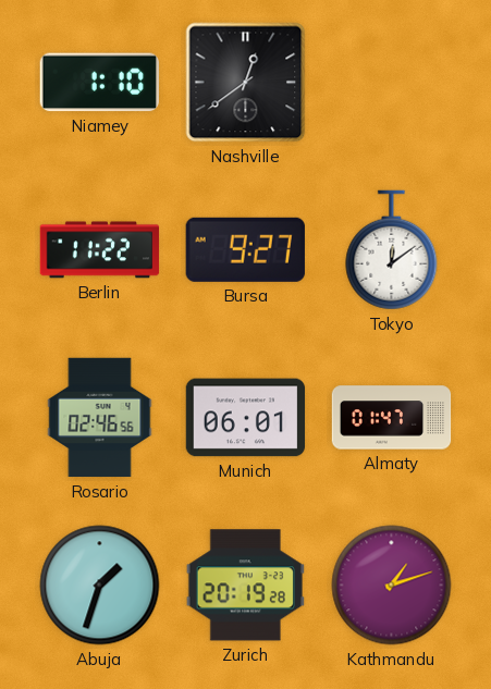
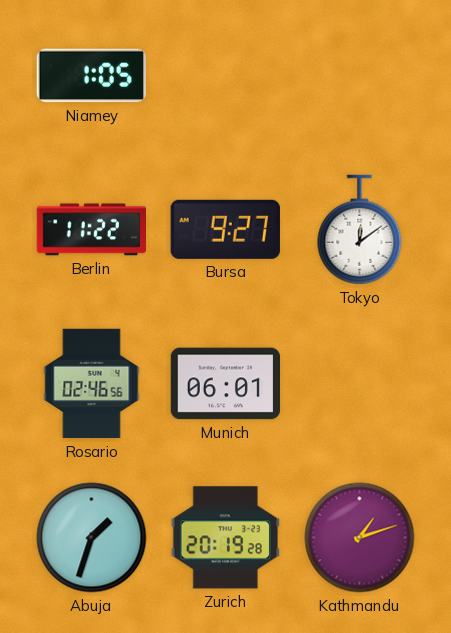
Niamey: 1:10 -> 1:05 (91, 76)
Nashville: 12:39 -> none (246, 83)
Almaty: 01:47 -> none (392, 418)
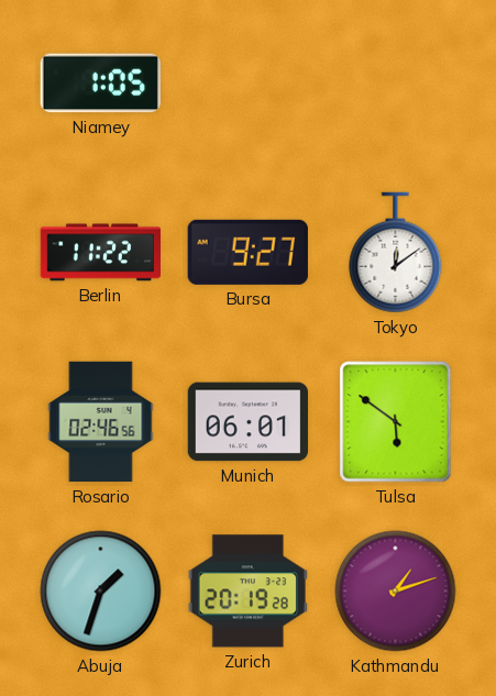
Tulsa: none -> 5:51 (396, 422)
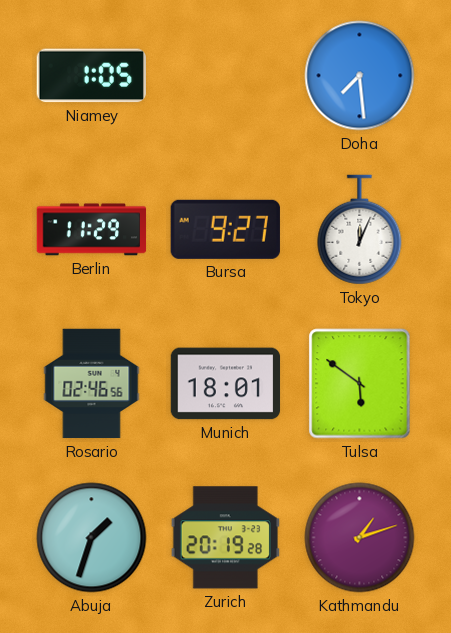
Doha: none -> 7:29 (360, 76)
Berlin: 11:22 -> 11:29 (92, 230)
Tokyo: 12:09 -> 12:04 (360, 230)
Munich: 06:01 -> 18:01 (226, 384)
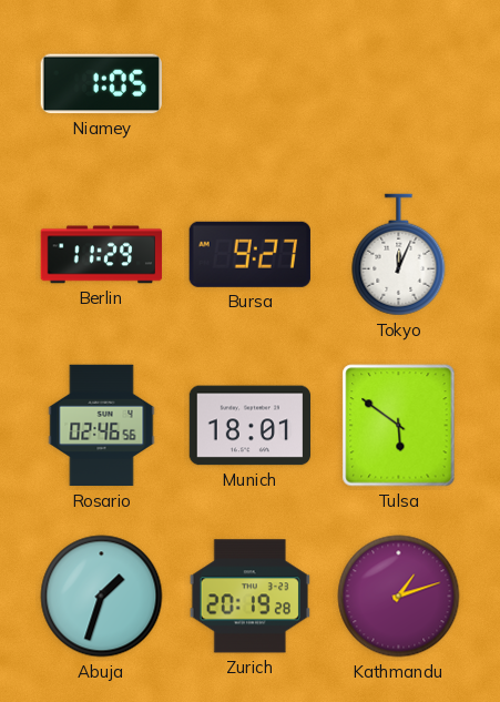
Doha: 7:29 -> none (360, 76)
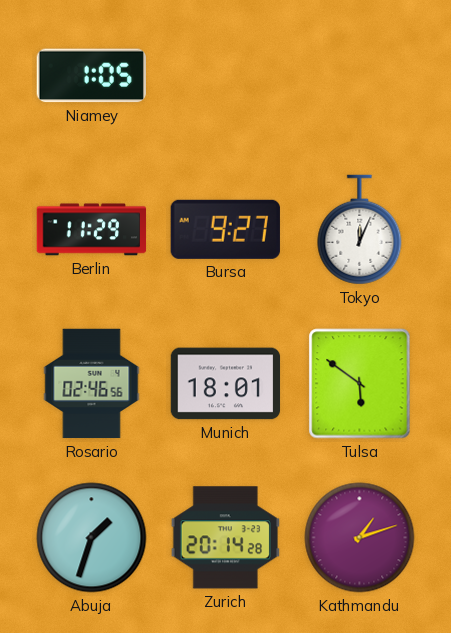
Zurich: 20:19 -> 20:14 (225, 538)
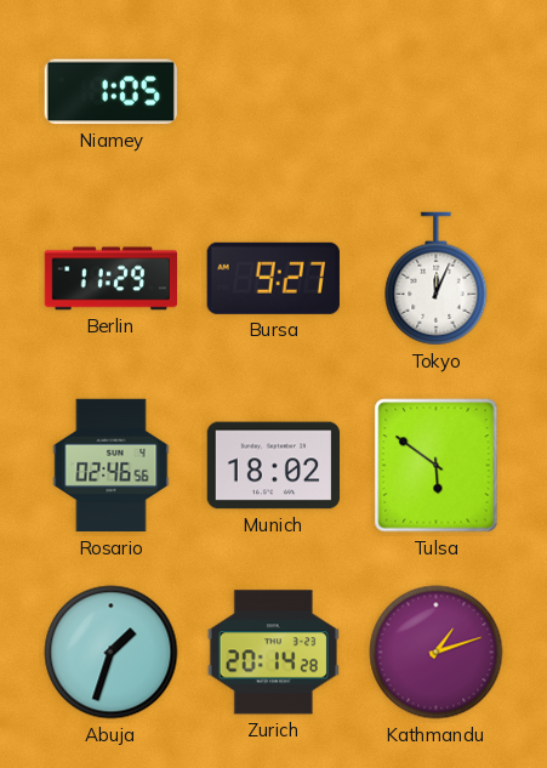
Munich: 18:01 -> 18:02 (274, 466)
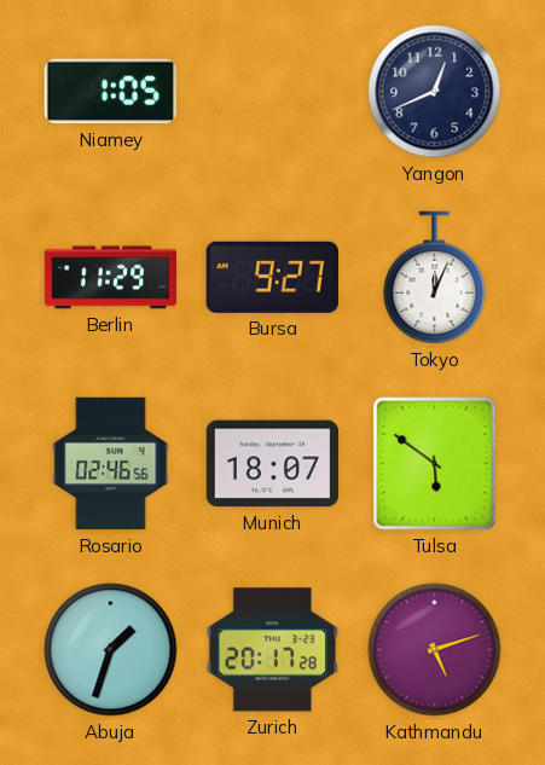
Yangon: none -> 12:41 (435, 92)
Munich: 18:02 -> 18:07 (273, 464)
Zurich: 20:14 -> 20:17 (272, 650)
Kathmandu: 1:12 -> 5:12 (435, 650)
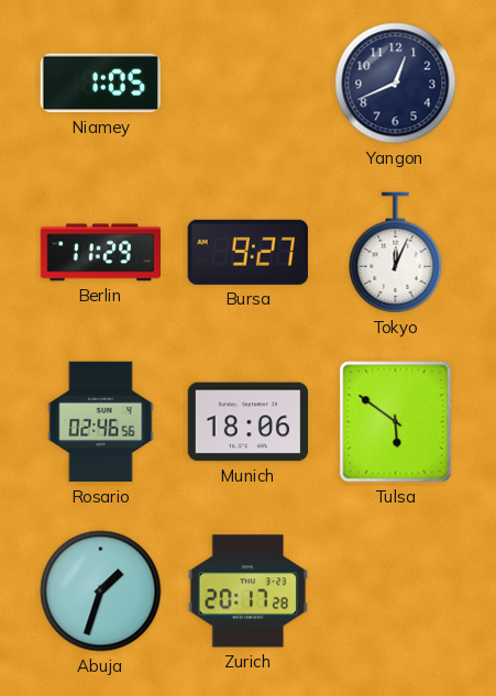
Munich: 18:07 -> 18:06 (249, 422)
Kathmandu: 5:12 -> none (435, 650)
